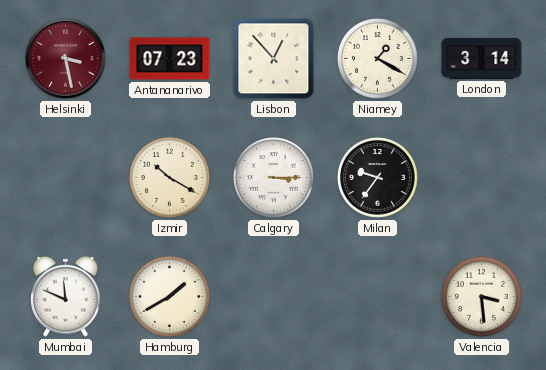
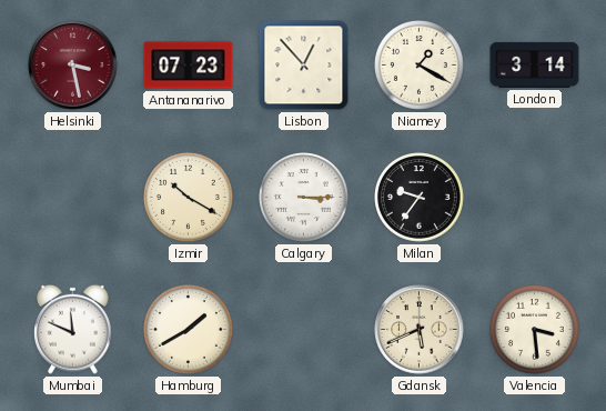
Gdansk: none -> 5:41 (420, 330)
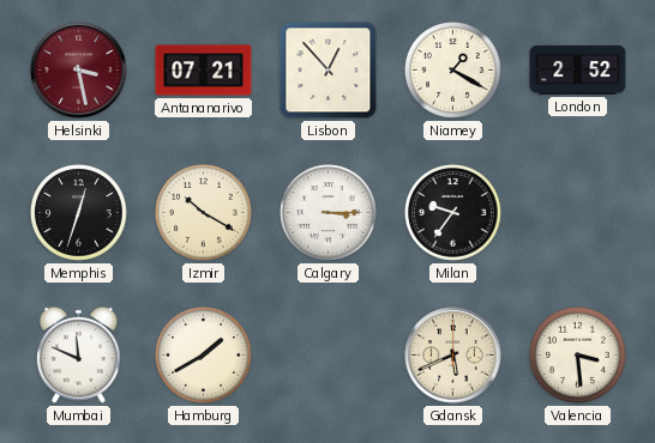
Antananarivo: 07:23 -> 07:21 (204, 71)
London: 3:14 -> 2:52 (578, 69)
Memphis: none -> 12:33 (79, 213)
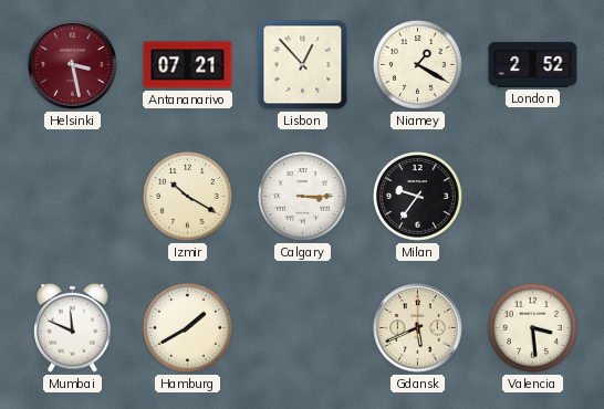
Memphis: 12:33 -> none (79, 213)
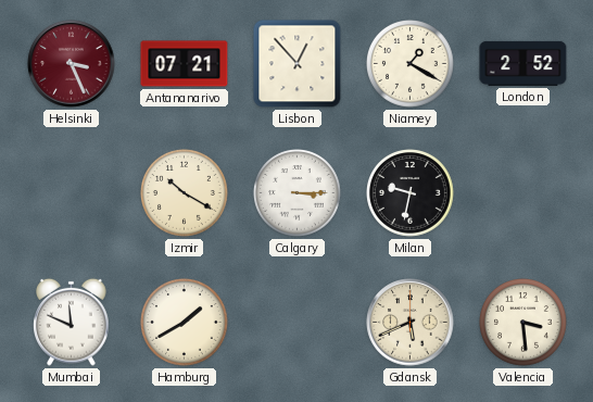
Helsinki: 3:28 -> 3:26 (72, 64)
Milan: 9:36 -> 9:32 (411, 193)
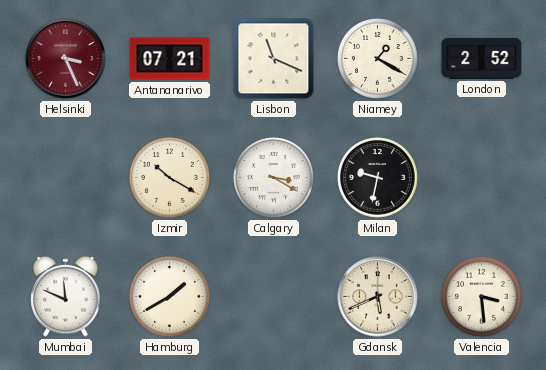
Lisbon: 12:53 -> 11:19 (274, 59)
Calgary: 3:15 -> 3:20 (274, 178)
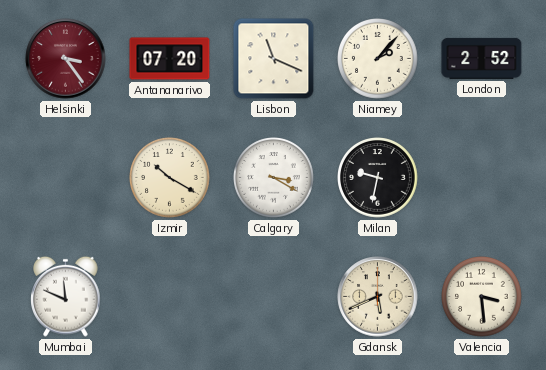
Helsinki: 3:26 -> 3:24 (66, 59)
Antananarivo: 07:21 -> 07:20 (170, 59)
Niamey: 1:20 -> 2:07 (378, 59)
Hamburg: 1:40 -> none (170, 297)
